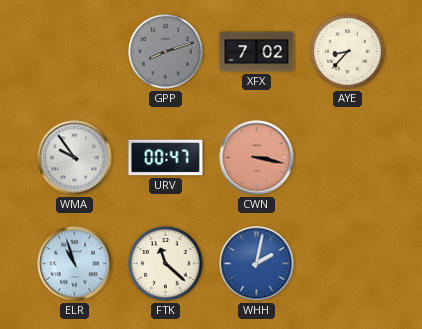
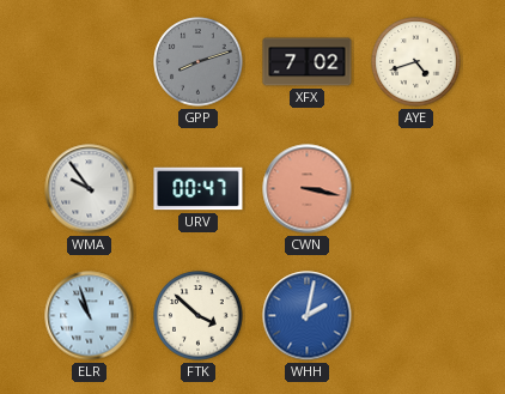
AYE: 8:37 -> 4:42 (416, 62)
FTK: 11:22 -> 3:52 (199, 316)
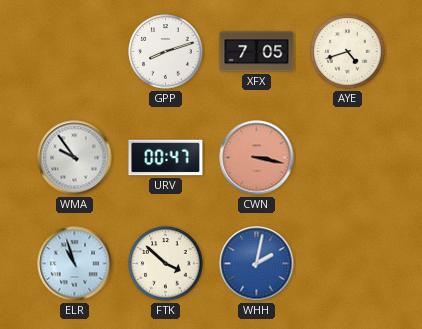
GPP dial: grey -> white (166, 52)
XFX: 7:02 -> 7:05 (257, 52)
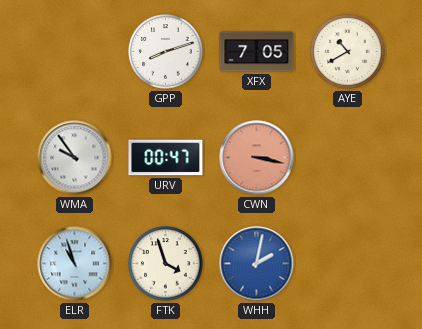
AYE: 4:42 -> 10:40 (348, 52)
FTK: 3:52 -> 3:57 (166, 264)
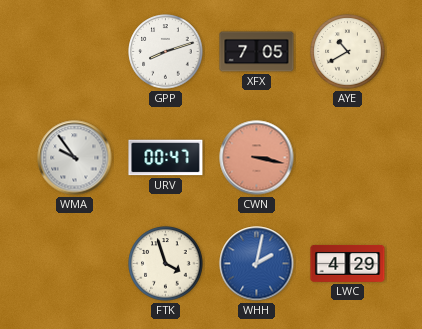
ELR: 10:57 -> none (75, 264)
LWC: none -> 4:29 (348, 264)
